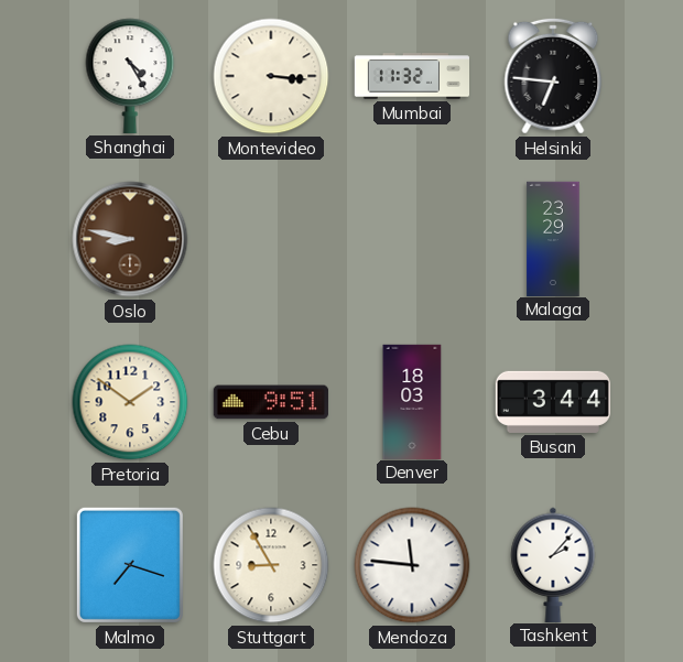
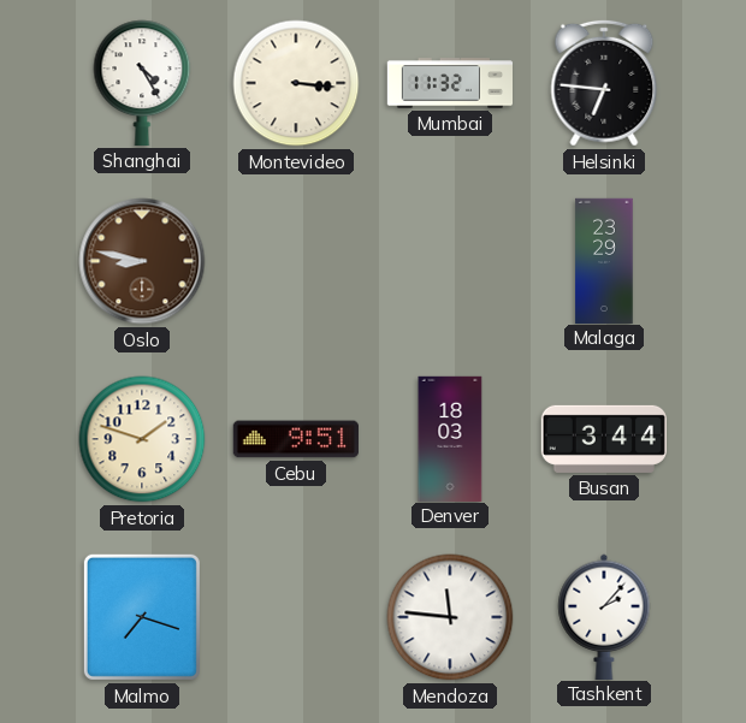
Pretoria: 1:51 -> 1:48 (142, 439)
Stuttgart: 8:55 -> none (271, 565)
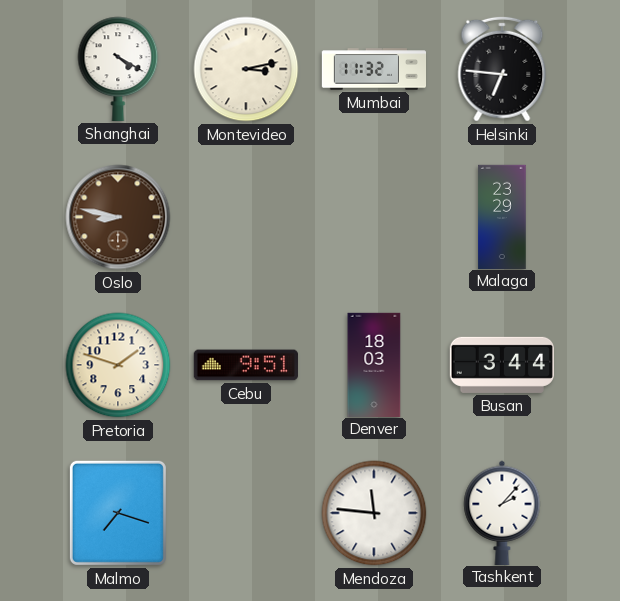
Shanghai: 4:25 -> 4:20 (118, 69)
Montevideo: 3:16 -> 3:13 (246, 69)
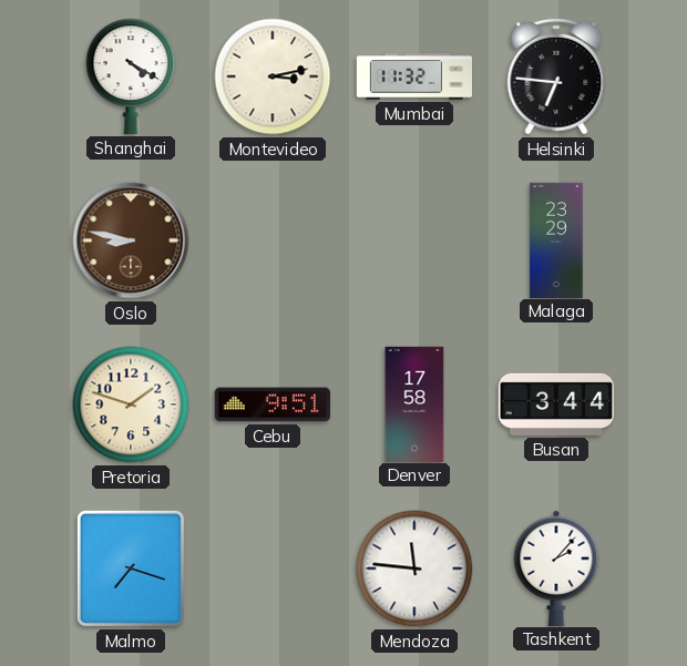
Denver: 18:03 -> 17:58 (414, 403)
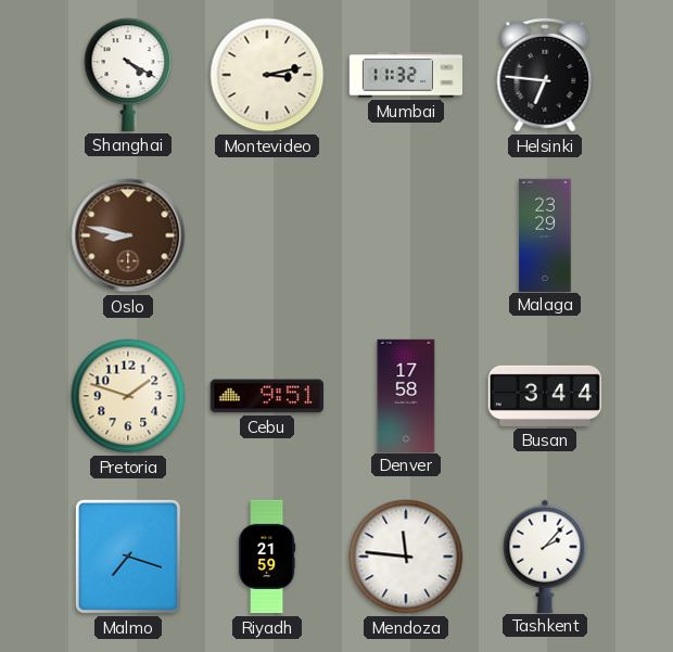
Riyadh: none -> 21:59 (267, 557)
